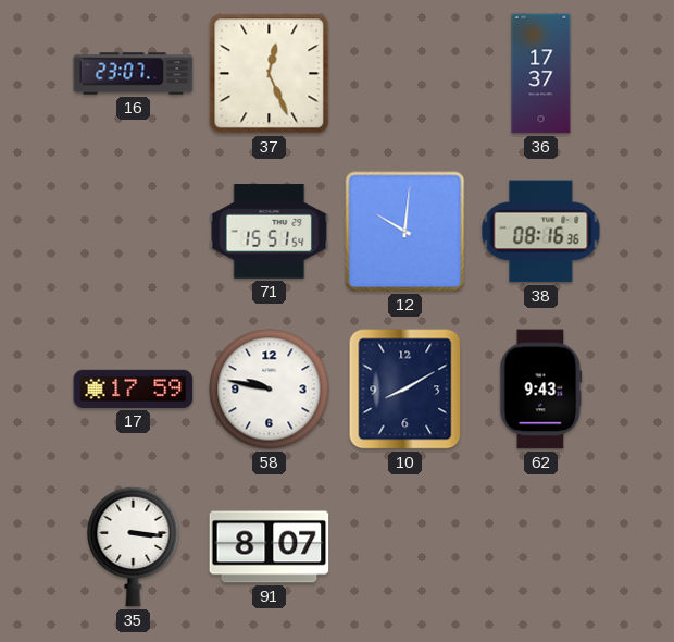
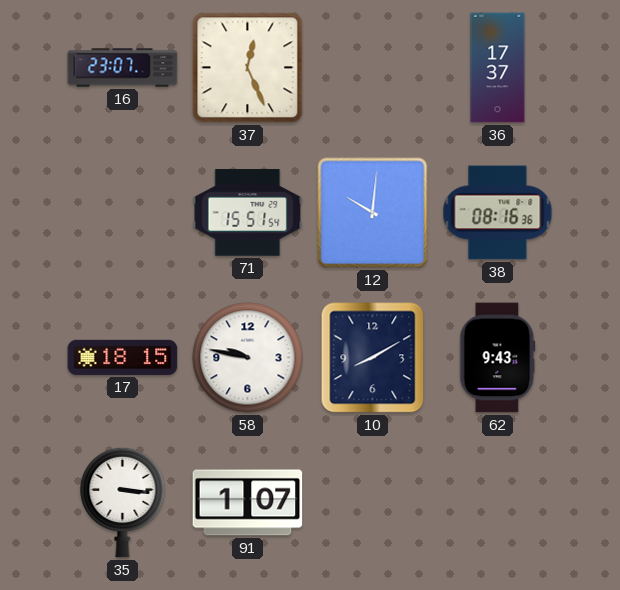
17: 17:59 -> 18:15 (123, 357)
91: 8:07 -> 1:07 (248, 503)
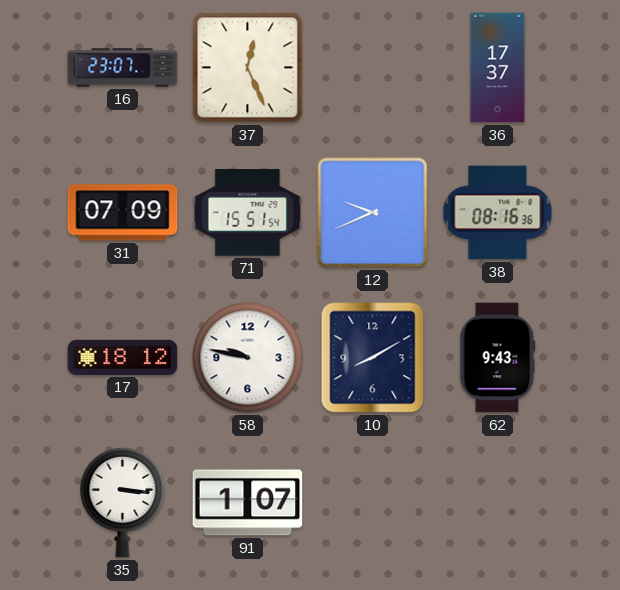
31: none -> 07:09 (123, 213)
12: 10:01 -> 9:41 (373, 213)
17: 18:15 -> 18:12 (123, 357)
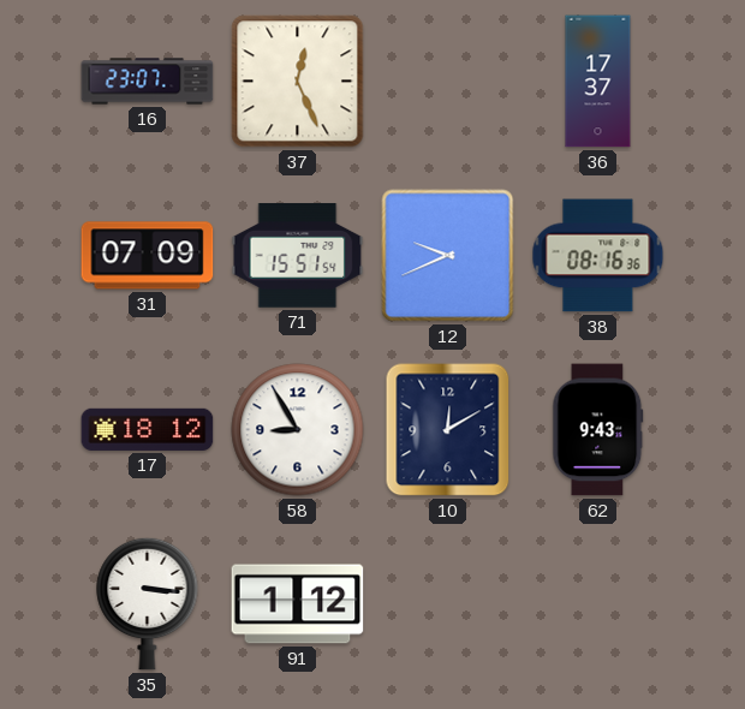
58: 9:47 -> 8:55 (298, 430)
10: 8:10 -> 12:10 (448, 430)
91: 1:07 -> 1:12 (298, 604)
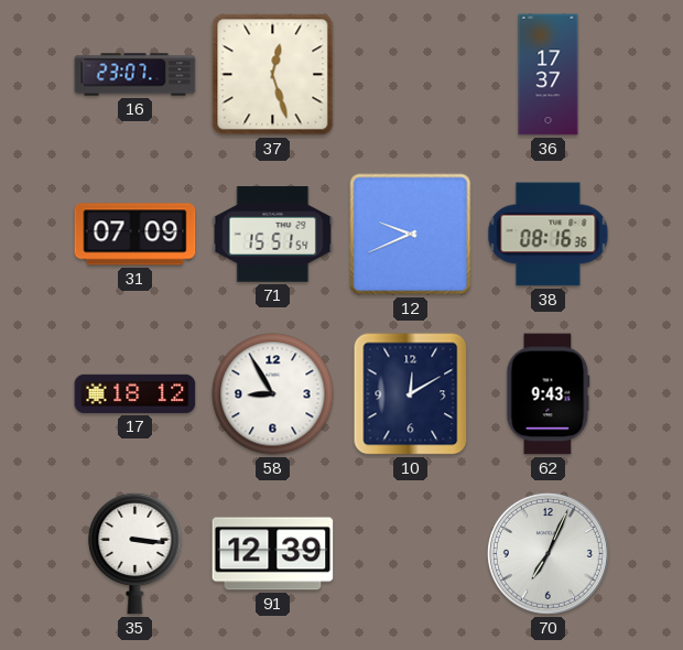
37: 12:26 -> 12:27 (273, 75)
91: 1:12 -> 12:39 (273, 554)
70: none -> 7:04 (548, 553)
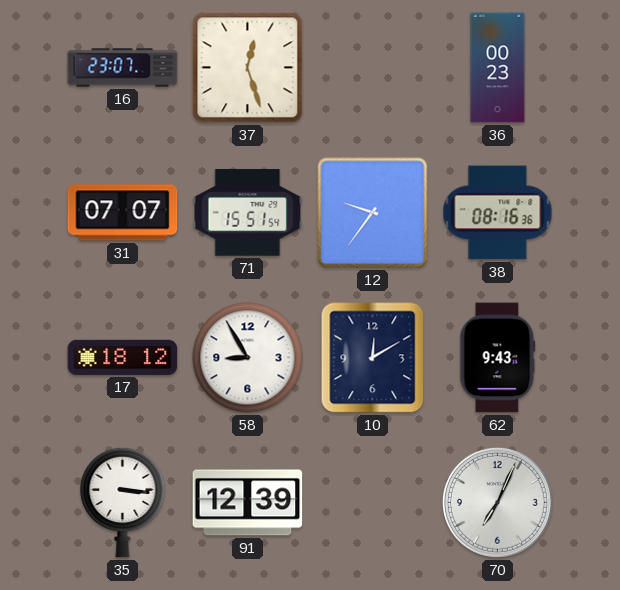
36: 17:37 -> 00:23 (498, 68)
31: 07:09 -> 07:07 (123, 213)
12: 9:41 -> 9:36 (373, 213)
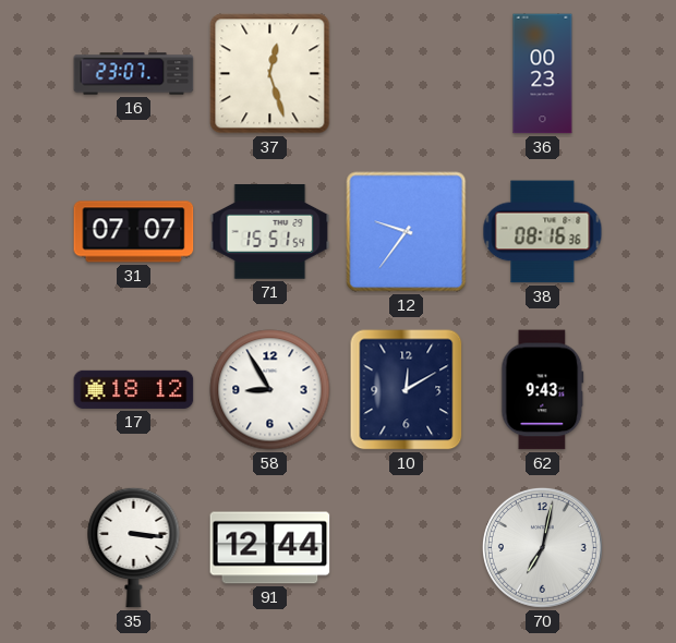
91: 12:39 -> 12:44 (270, 548)
70: 7:04 -> 7:02 (542, 547)
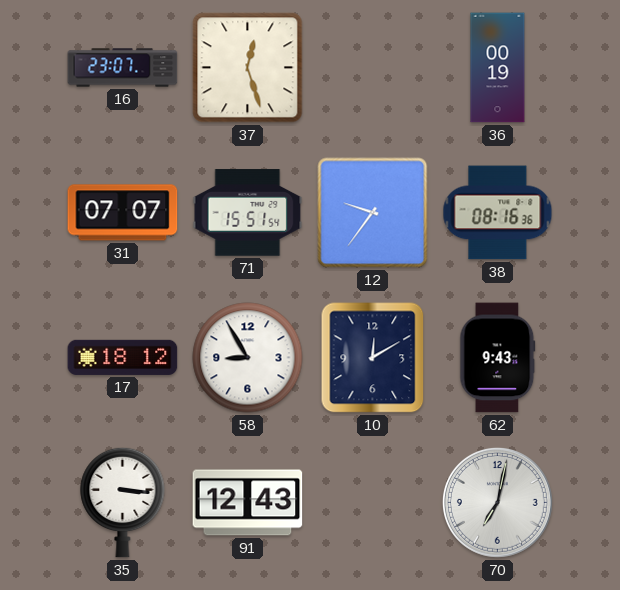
36: 00:23 -> 00:19 (498, 68)
91: 12:44 -> 12:43 (248, 503)
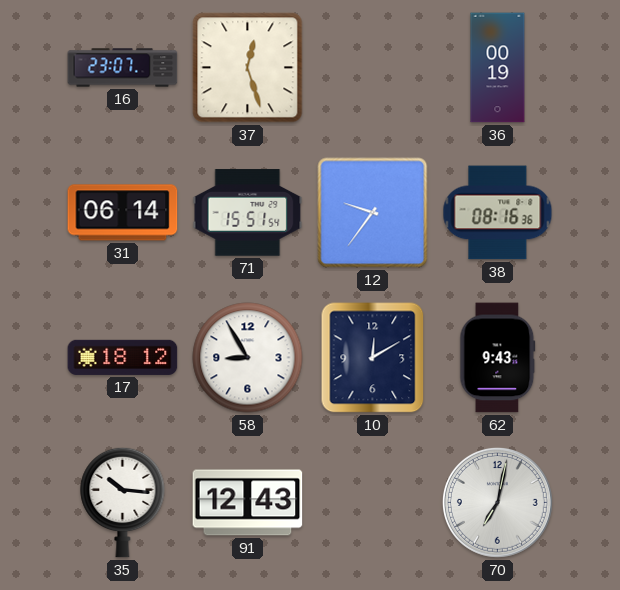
31: 07:07 -> 06:14 (123, 213)
35: 3:16 -> 10:16 (123, 502)
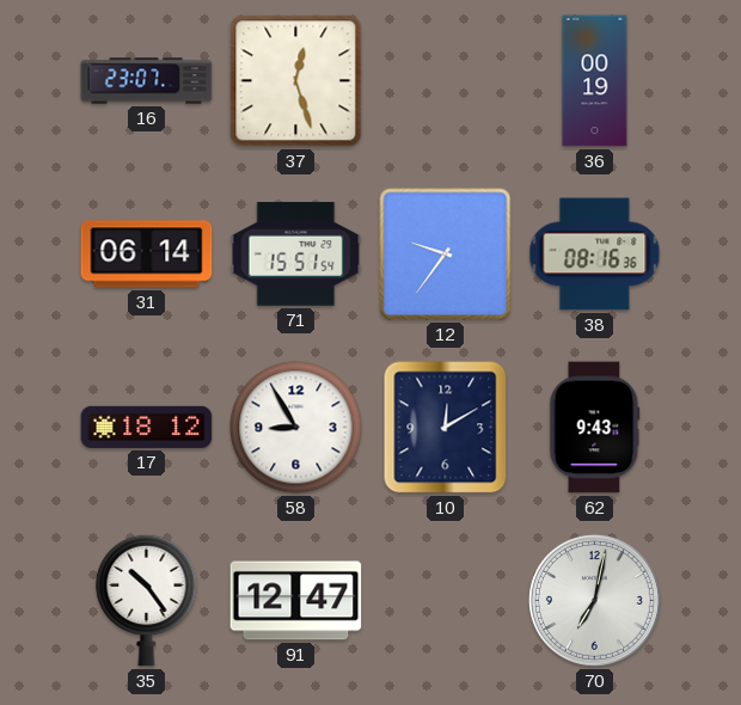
35: 10:16 -> 10:24 (147, 600)
91: 12:43 -> 12:47 (296, 601)
